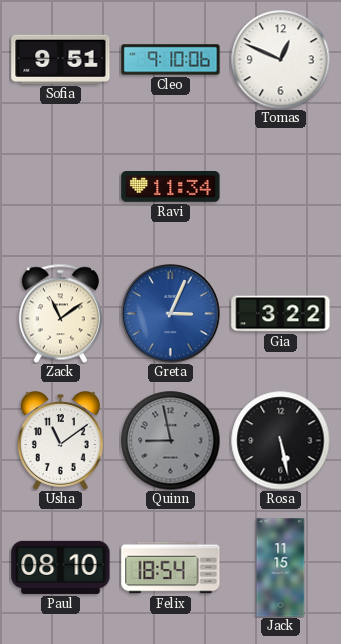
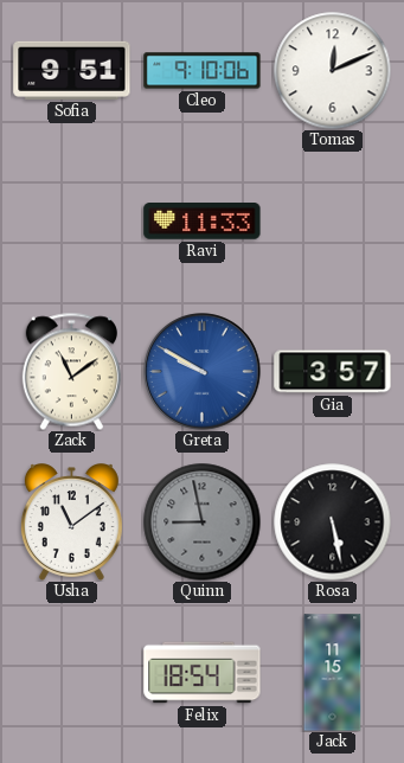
Tomas: 12:49 -> 12:11 (333, 71)
Ravi: 11:34 -> 11:33 (203, 222)
Greta: 3:04 -> 9:50 (203, 372)
Gia: 3:22 -> 3:57 (333, 372)
Paul: 08:10 -> none (61, 567)
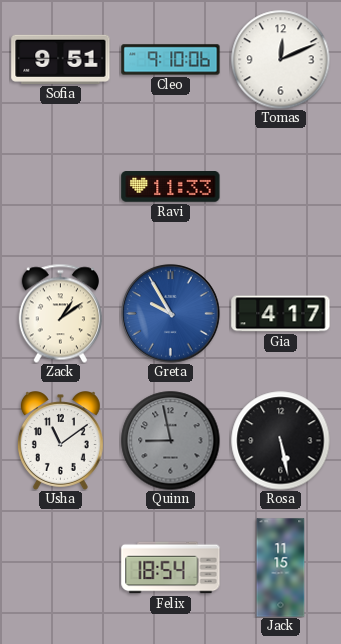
Zack: 11:09 -> 1:09 (60, 313)
Greta: 9:50 -> 9:55 (171, 314)
Gia: 3:57 -> 4:17 (281, 314)
